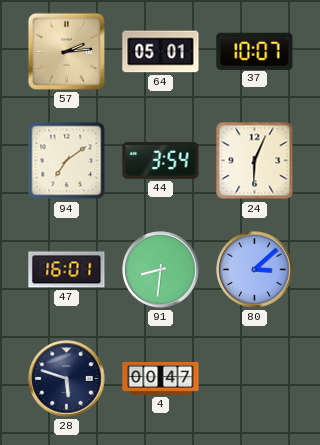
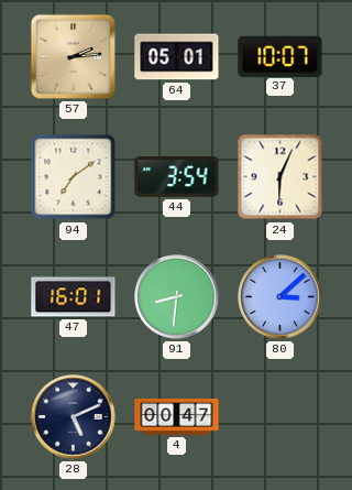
28: 5:48 -> 5:11 (74, 417)
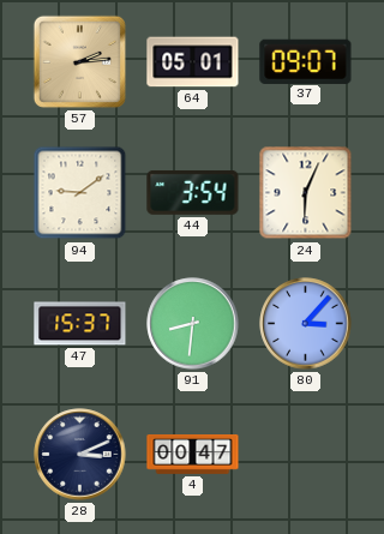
37: 10:07 -> 09:07 (306, 61)
94: 7:09 -> 9:09 (80, 193)
47: 16:01 -> 15:37 (80, 324)
80: 3:08 -> 3:07 (306, 324)
28: 5:11 -> 3:11 (80, 455)
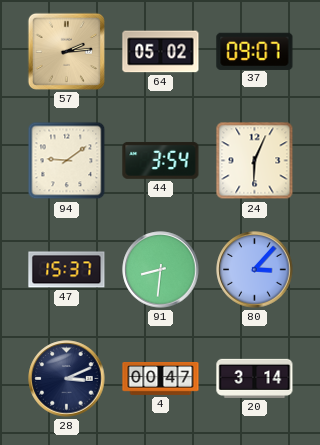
64: 05:01 -> 05:02 (161, 52)
20: none -> 3:14 (255, 378)
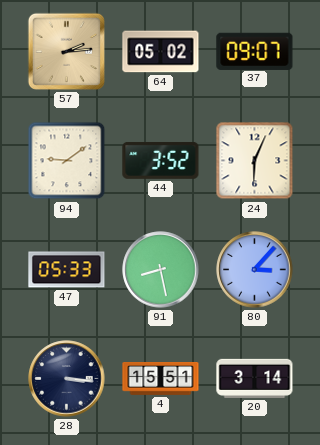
44: 3:54 -> 3:52 (161, 160)
47: 15:37 -> 05:33 (67, 270)
91: 8:31 -> 8:28 (161, 270)
28: 3:11 -> 3:16 (67, 379)
4: 00:47 -> 15:51 (161, 379)
